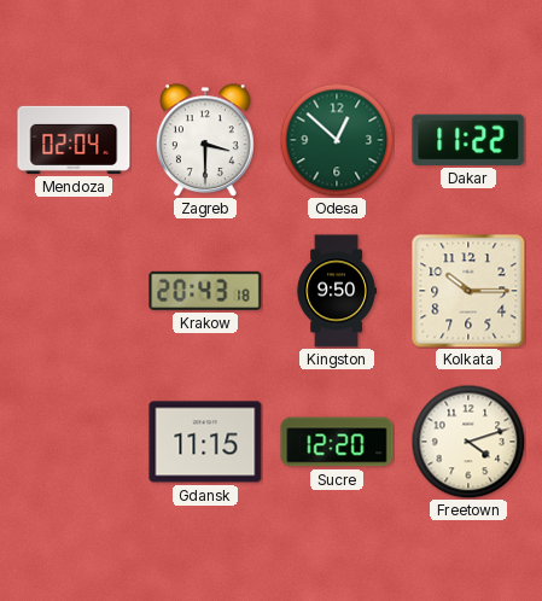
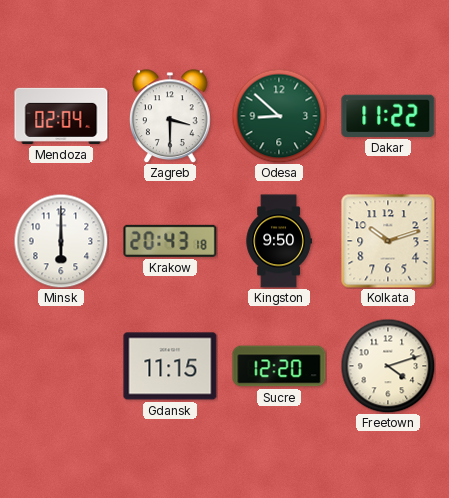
Odesa: 12:52 -> 8:52 (279, 116)
Minsk: none -> 6:00 (61, 241)
Kolkata: 10:15 -> 10:12 (388, 241)
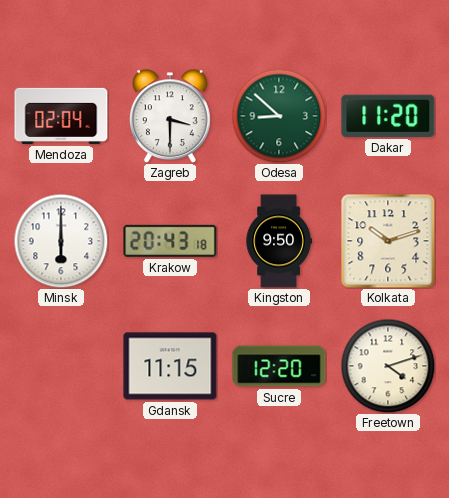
Dakar: 11:22 -> 11:20 (388, 116)
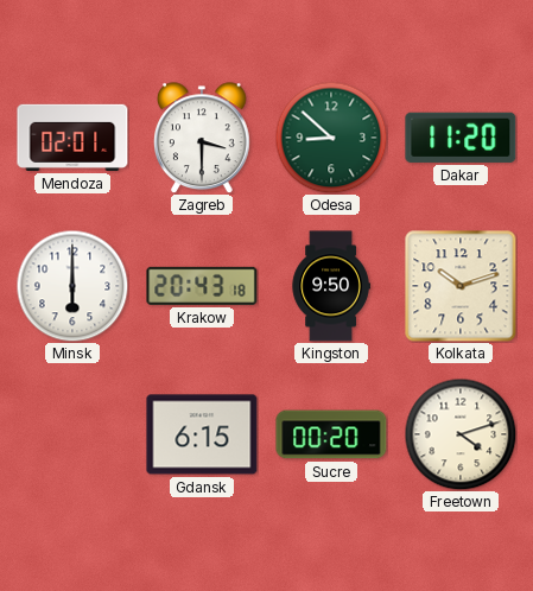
Mendoza: 02:04 -> 02:01 (72, 138)
Gdansk: 11:15 -> 6:15 (202, 434)
Sucre: 12:20 -> 00:20 (331, 434)
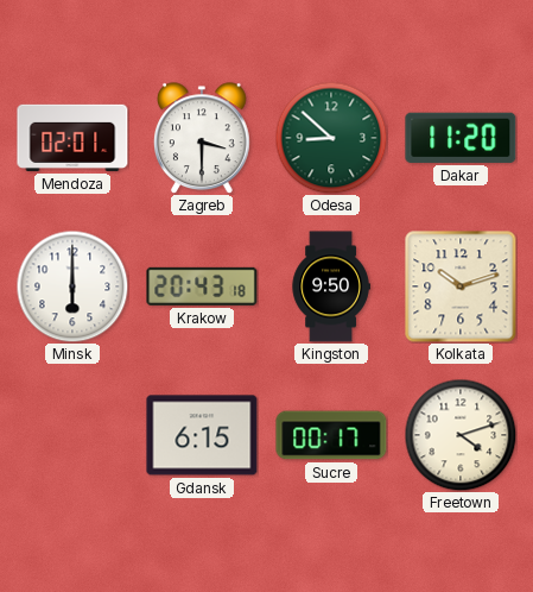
Sucre: 00:20 -> 00:17 (331, 435)
